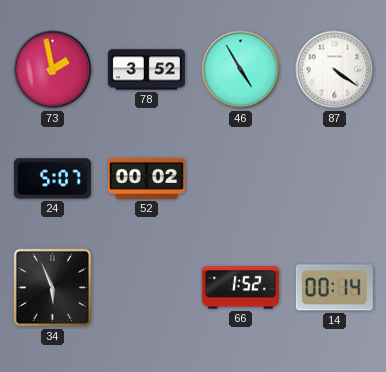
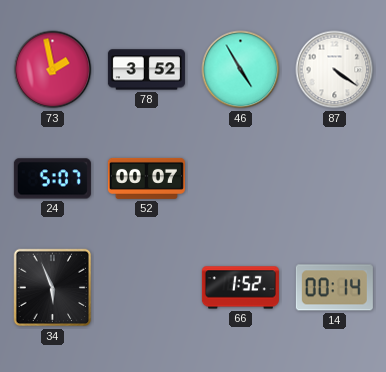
52: 00:02 -> 00:07 (146, 178)
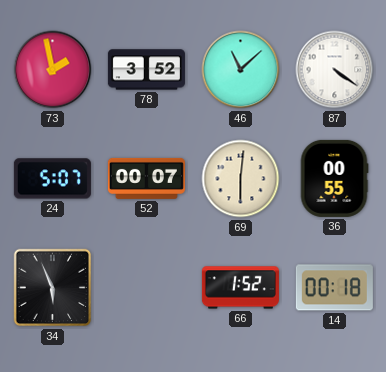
46: 4:55 -> 11:08 (241, 70)
69: none -> 6:01 (241, 179)
36: none -> 00:55 (334, 178)
14: 00:14 -> 00:18 (334, 288)
